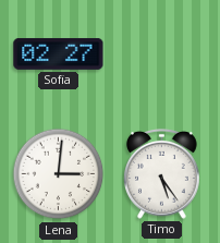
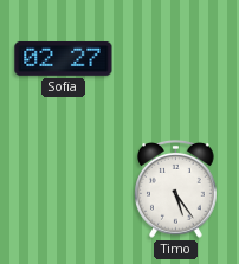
Lena: 3:01 -> none (59, 174)
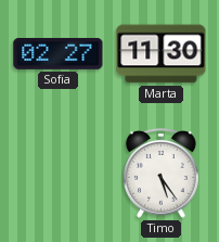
Marta: none -> 11:30 (162, 54)
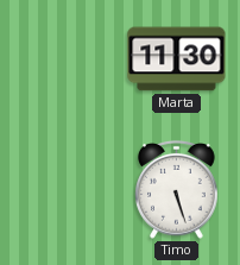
Sofia: 02:27 -> none (59, 53)
Timo: 5:24 -> 5:27 (177, 189)
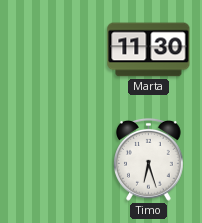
Timo: 5:27 -> 6:27 (149, 159)
